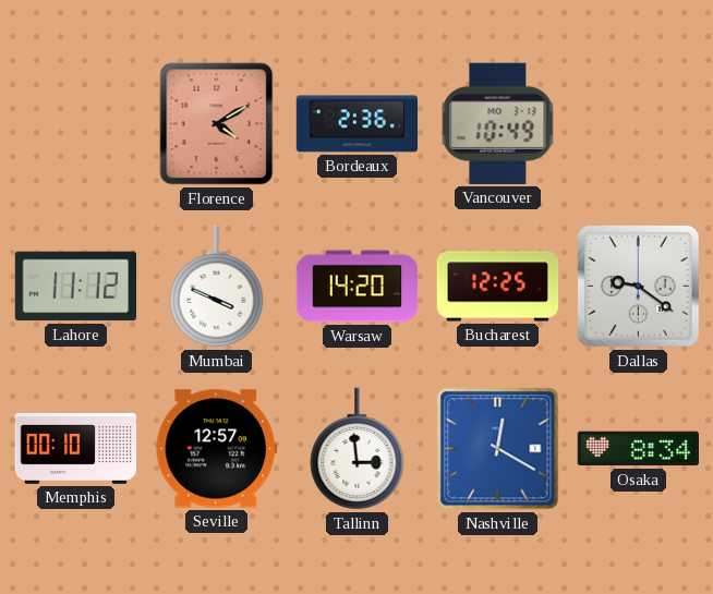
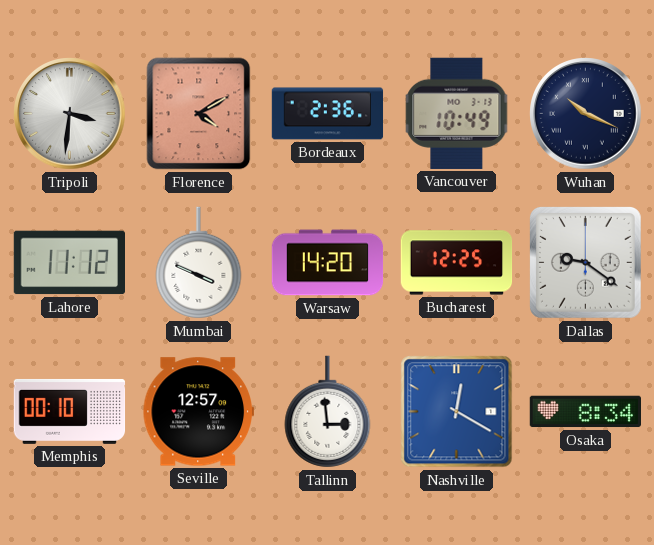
Tripoli: none -> 3:31 (70, 114)
Wuhan: none -> 10:19 (586, 114)
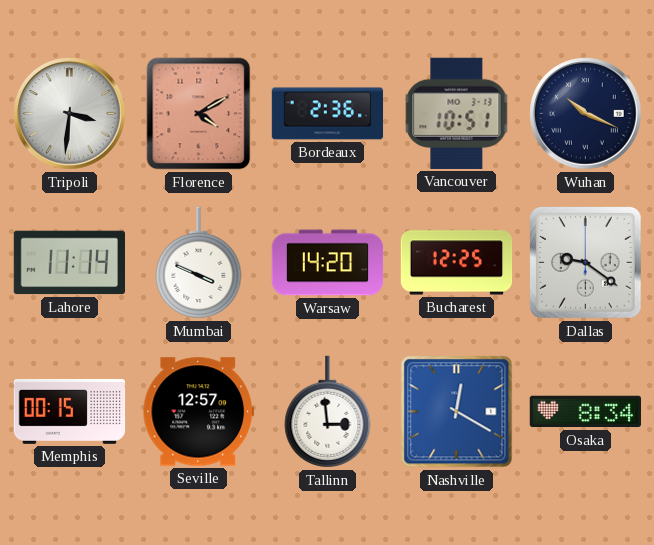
Vancouver: 10:49 -> 10:51 (457, 113)
Lahore: 11:12 -> 11:14 (69, 263)
Memphis: 00:10 -> 00:15 (70, 411)
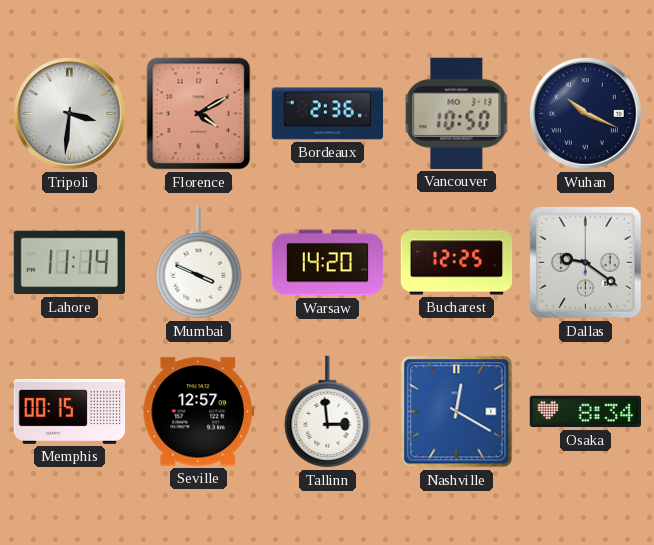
Vancouver: 10:51 -> 10:50 (457, 113)
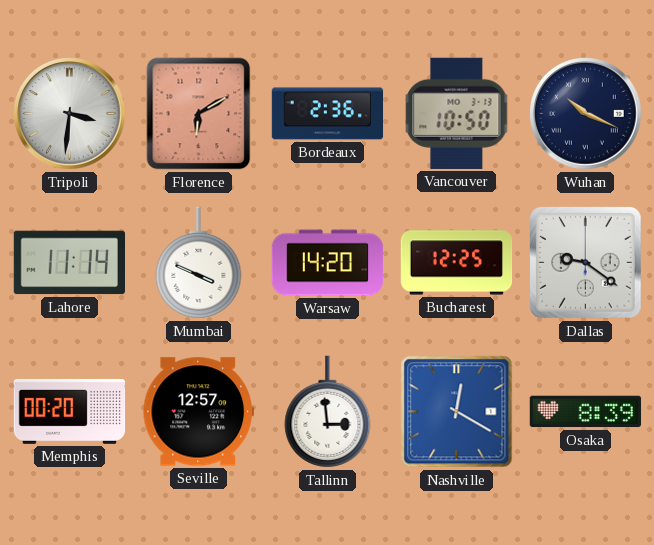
Florence: 4:10 -> 6:10 (199, 114)
Memphis: 00:15 -> 00:20 (70, 411)
Osaka: 8:34 -> 8:39 (585, 412)
